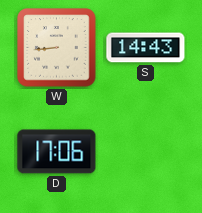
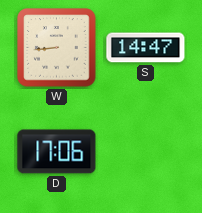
S: 14:43 -> 14:47 (146, 48)
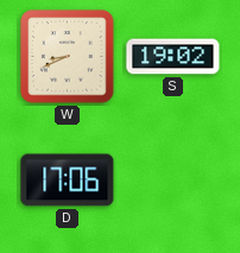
W: 8:44 -> 8:41 (68, 57)
S: 14:47 -> 19:02 (173, 57)
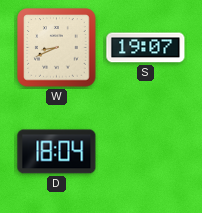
S: 19:02 -> 19:07 (146, 48)
D: 17:06 -> 18:04 (57, 152)
